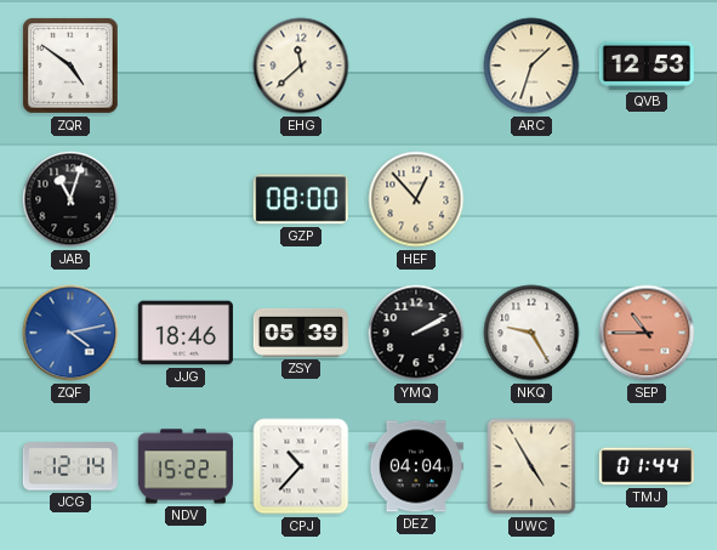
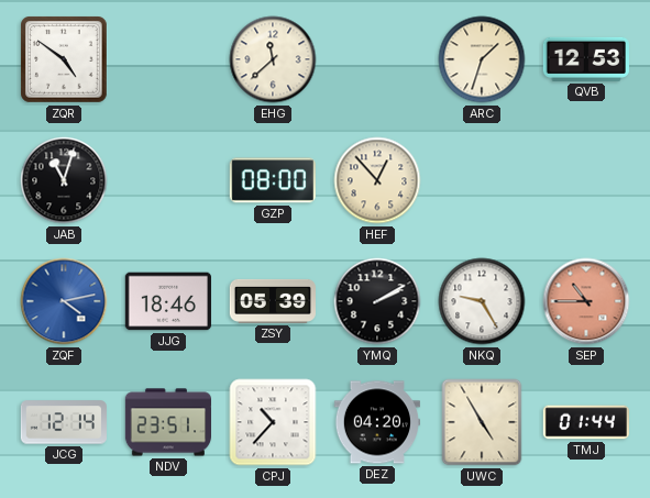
NDV: 15:22 -> 23:51 (167, 422)
DEZ: 04:04 -> 04:20 (377, 422)
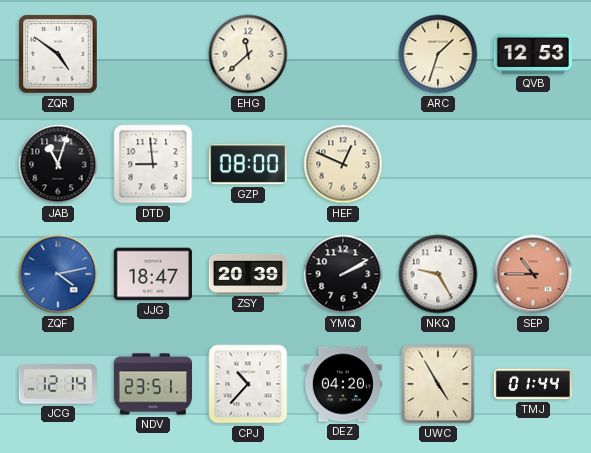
DTD: none -> 8:59 (153, 164)
HEF: 12:53 -> 12:49 (343, 164)
JJG: 18:46 -> 18:47 (153, 274)
ZSY: 05:39 -> 20:39 (247, 274)
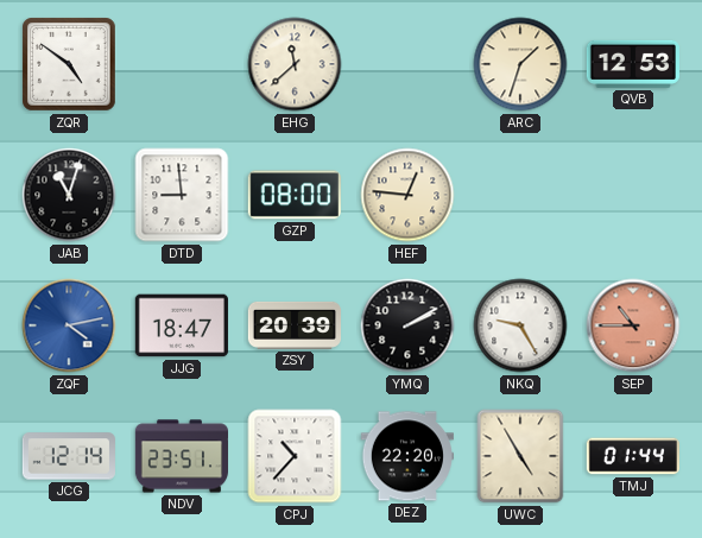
HEF: 12:49 -> 12:46 (407, 195)
DEZ: 04:20 -> 22:20 (407, 456)
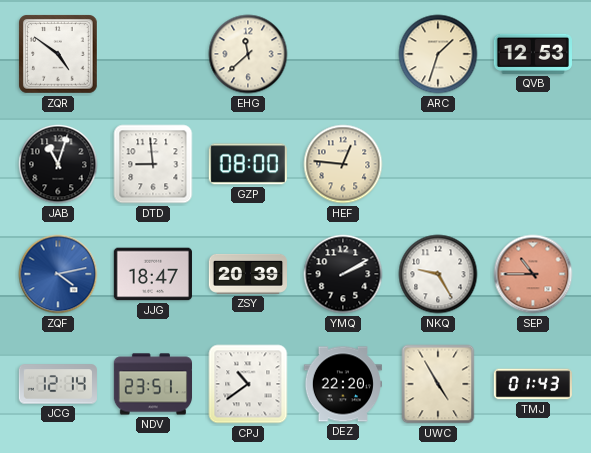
CPJ: 10:37 -> 10:39 (248, 384)
TMJ: 01:44 -> 01:43 (532, 384)
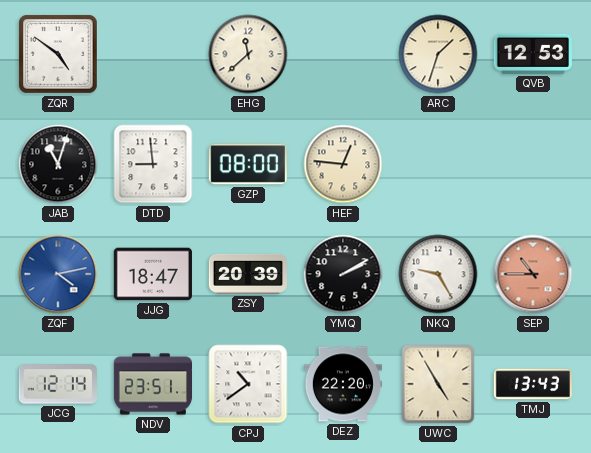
TMJ: 01:43 -> 13:43 (532, 384)
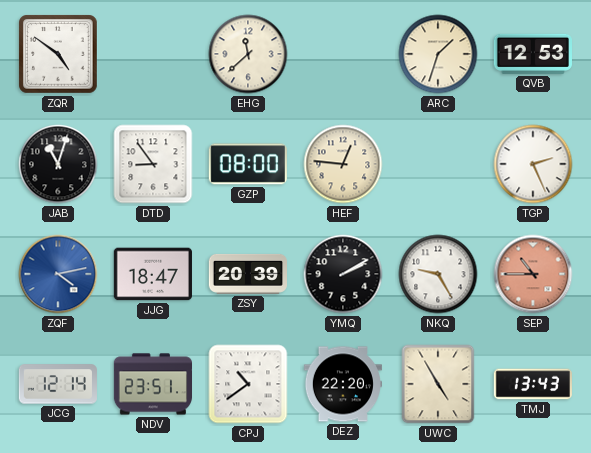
DTD: 8:59 -> 8:54 (153, 164)
TGP: none -> 2:26 (533, 164)
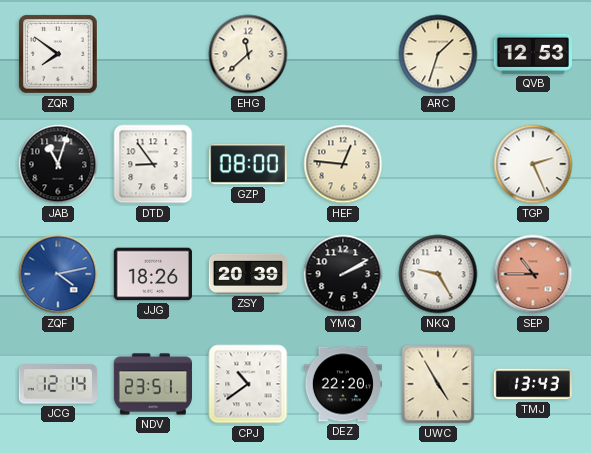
ZQR: 4:51 -> 7:51 (58, 54)
JJG: 18:47 -> 18:26 (153, 274)
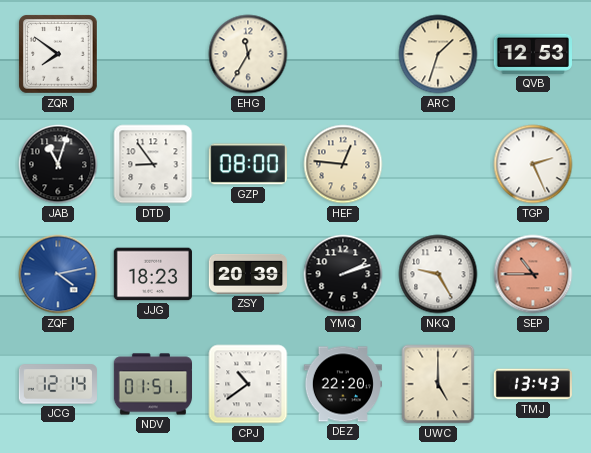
EHG: 11:38 -> 11:35 (248, 54)
JJG: 18:26 -> 18:23 (153, 274)
YMQ: 2:10 -> 2:12 (343, 274)
NDV: 23:51 -> 01:51 (152, 384)
UWC: 4:55 -> 5:00 (438, 384)
